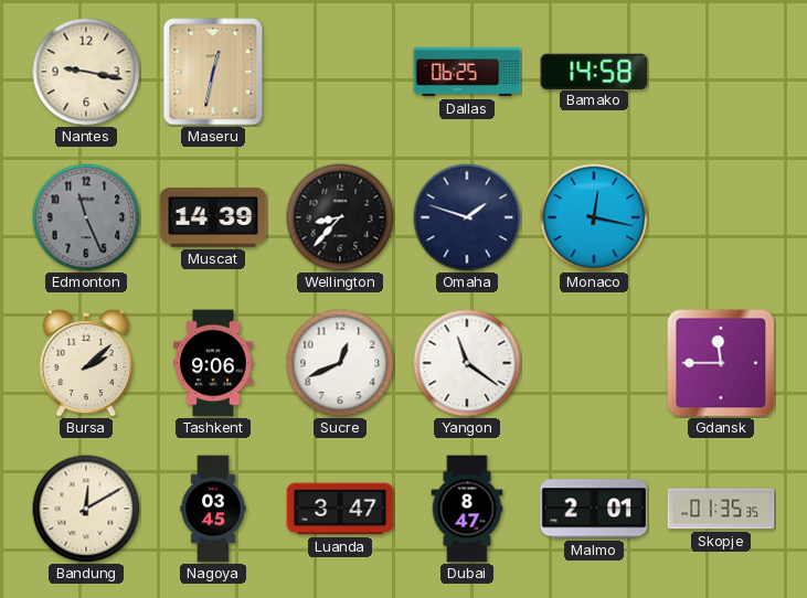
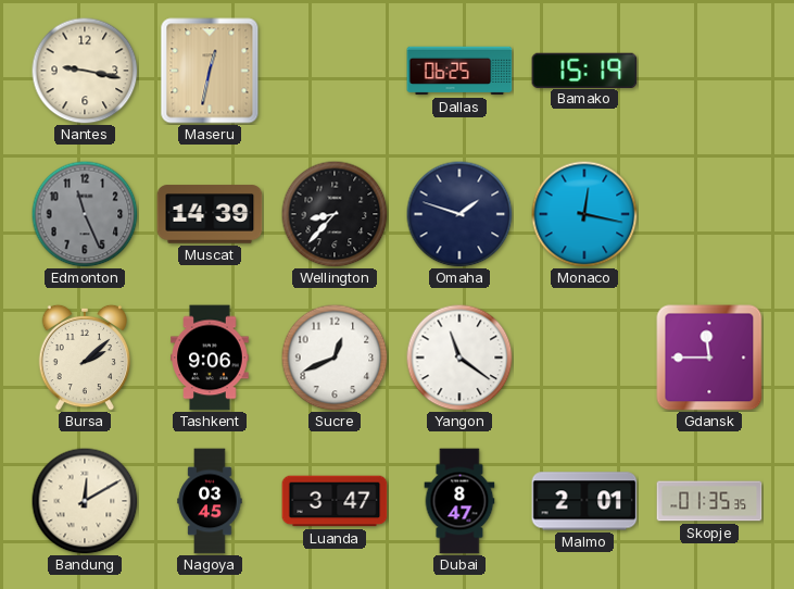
Bamako: 14:58 -> 15:19 (584, 70)
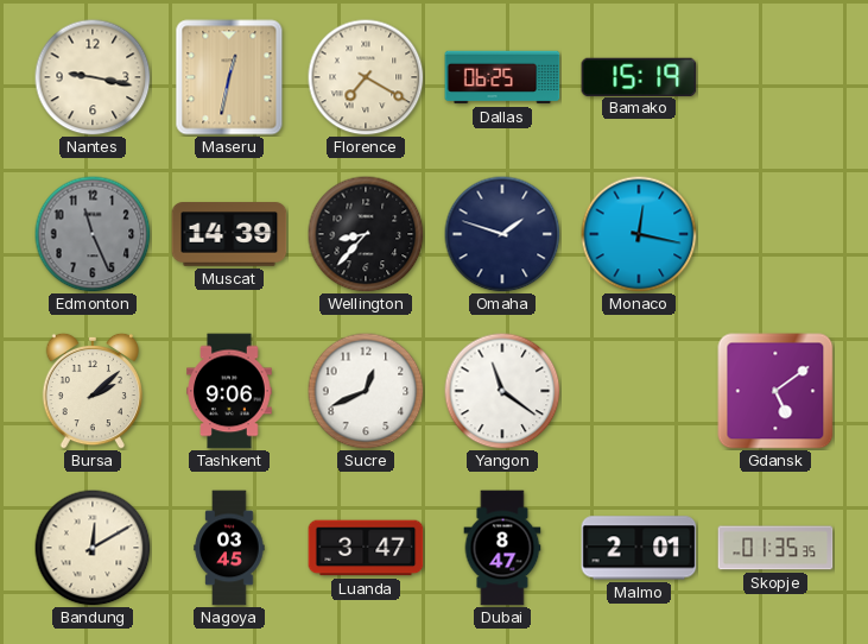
Florence: none -> 7:20 (366, 77)
Gdansk: 11:45 -> 5:09 (775, 391)
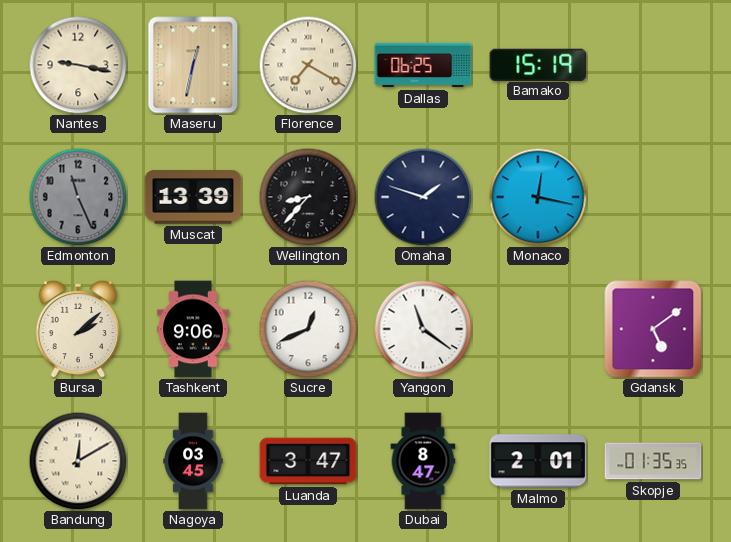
Muscat: 14:39 -> 13:39 (193, 197)
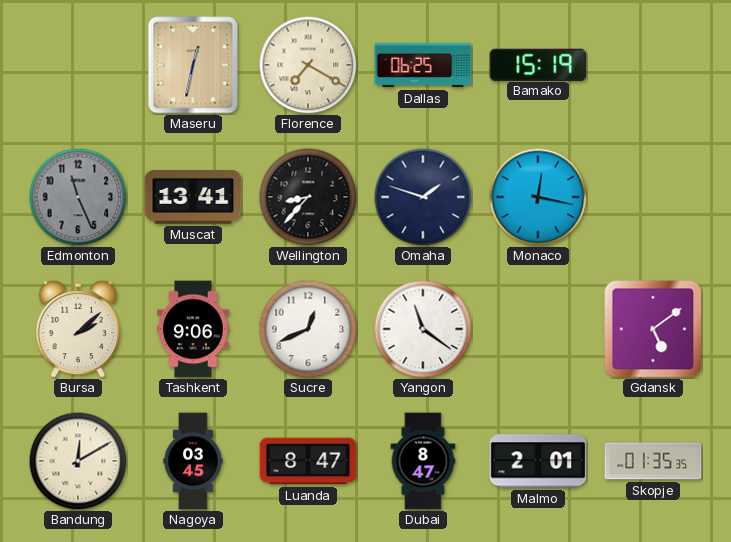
Nantes: 9:17 -> none (78, 65)
Muscat: 13:39 -> 13:41 (193, 197)
Luanda: 3:47 -> 8:47 (308, 461)
